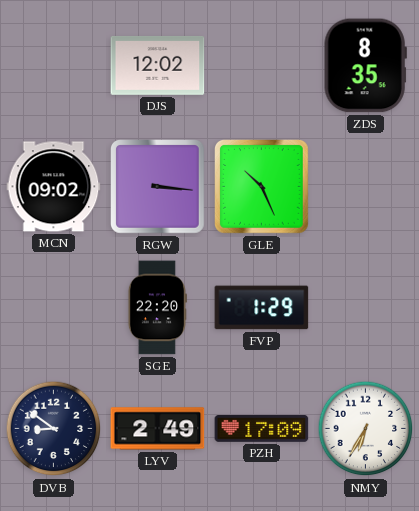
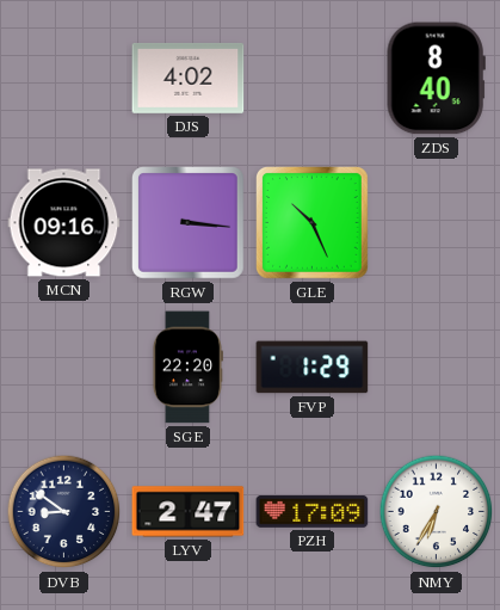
DJS: 12:02 -> 4:02 (189, 78)
ZDS: 8:35 -> 8:40 (436, 79)
MCN: 09:02 -> 09:16 (64, 223)
LYV: 2:49 -> 2:47 (189, 512)
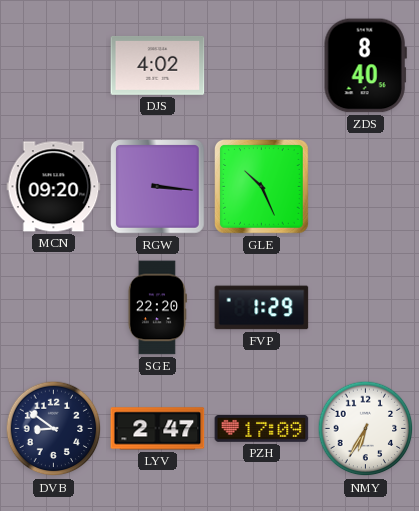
MCN: 09:16 -> 09:20 (54, 187)
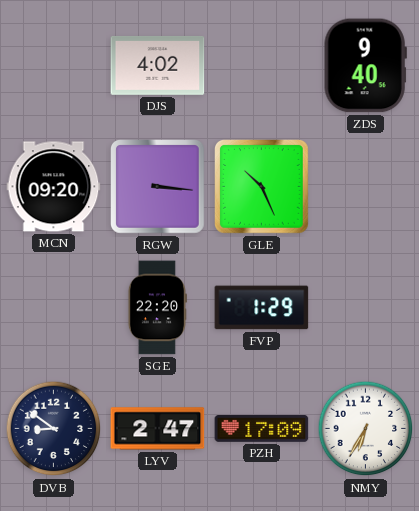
ZDS: 8:40 -> 9:40 (365, 66)
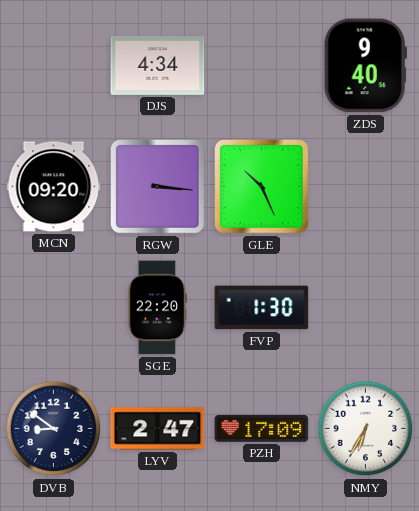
DJS: 4:02 -> 4:34 (158, 65)
FVP: 1:29 -> 1:30 (262, 308)
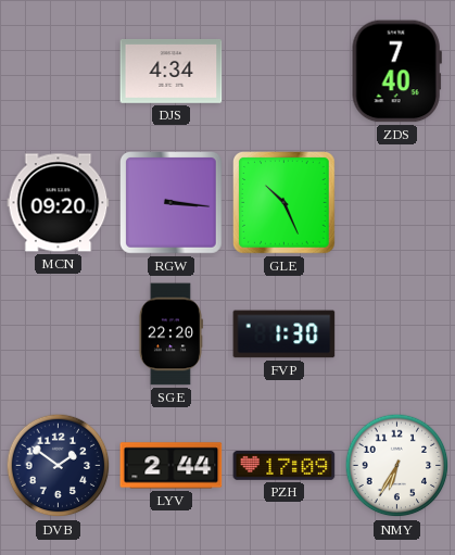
ZDS: 9:40 -> 7:40 (396, 72)
DVB: 8:51 -> 1:51 (59, 466)
LYV: 2:47 -> 2:44 (172, 466)
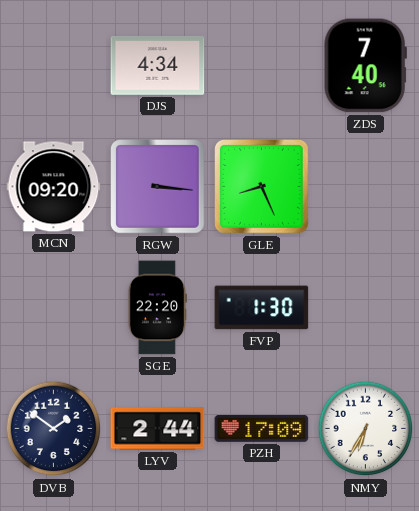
GLE: 10:26 -> 8:26 (262, 187)
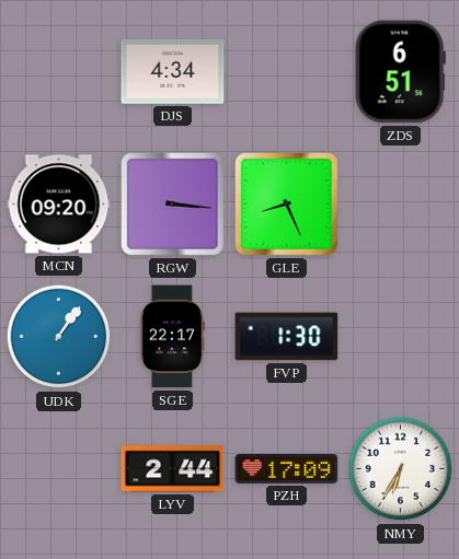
ZDS: 7:40 -> 6:51 (400, 72)
UDK: none -> 1:06 (59, 337)
SGE: 22:20 -> 22:17 (172, 337)
DVB: 1:51 -> none (54, 429)
